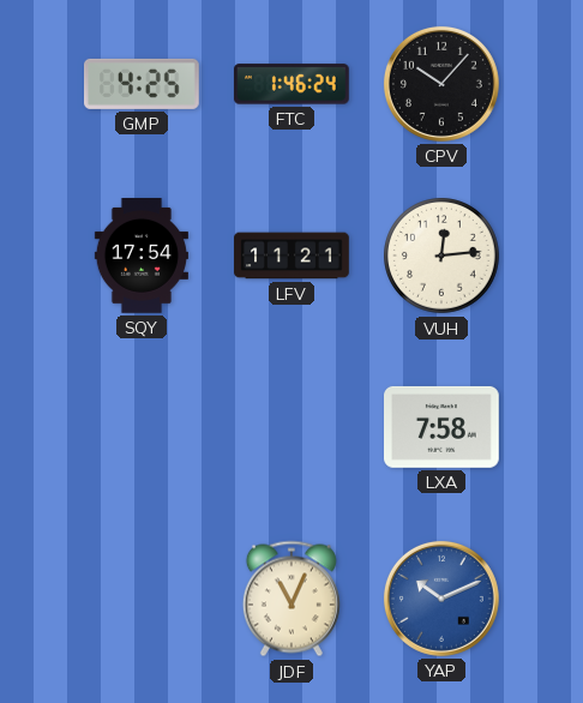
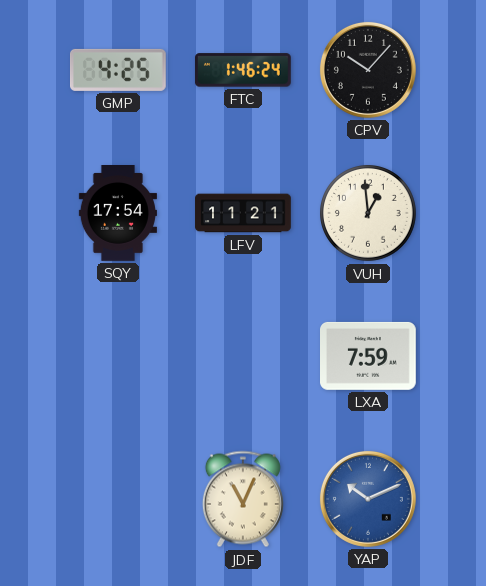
VUH: 12:14 -> 12:59 (368, 213)
LXA: 7:58 -> 7:59 (369, 356)
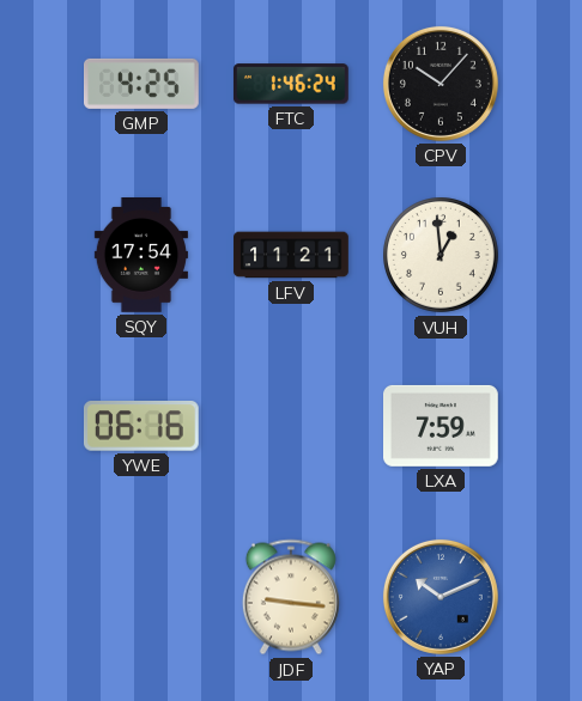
YWE: none -> 06:16 (141, 427)
JDF: 11:04 -> 9:16 (291, 597)
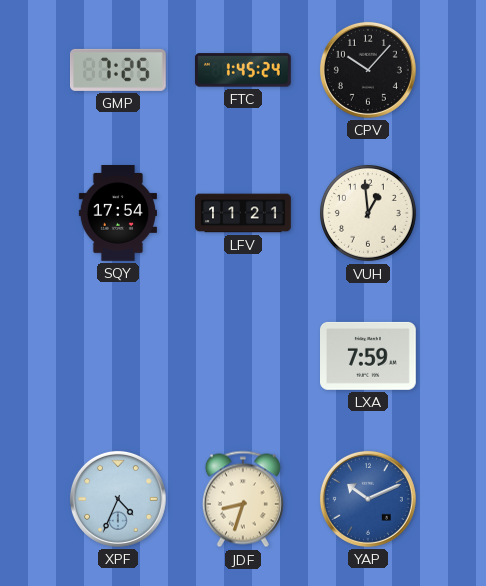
GMP: 4:25 -> 7:25 (119, 70)
FTC: 1:46 -> 1:45 (243, 70)
YWE: 06:16 -> none (141, 427)
XPF: none -> 4:34 (118, 499)
JDF: 9:16 -> 8:33 (243, 499)
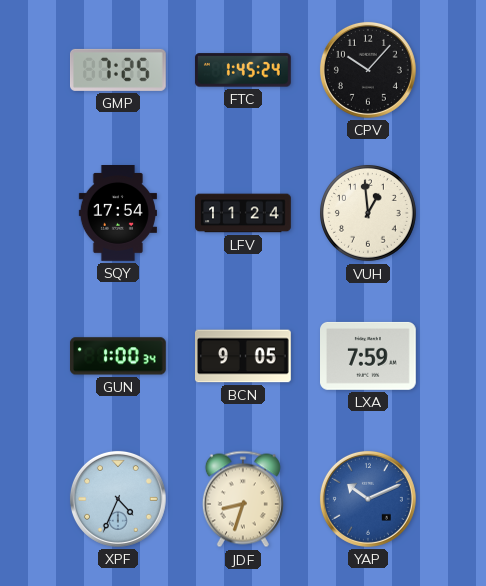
LFV: 11:21 -> 11:24 (243, 213)
GUN: none -> 1:00 (118, 356)
BCN: none -> 9:05 (244, 356)
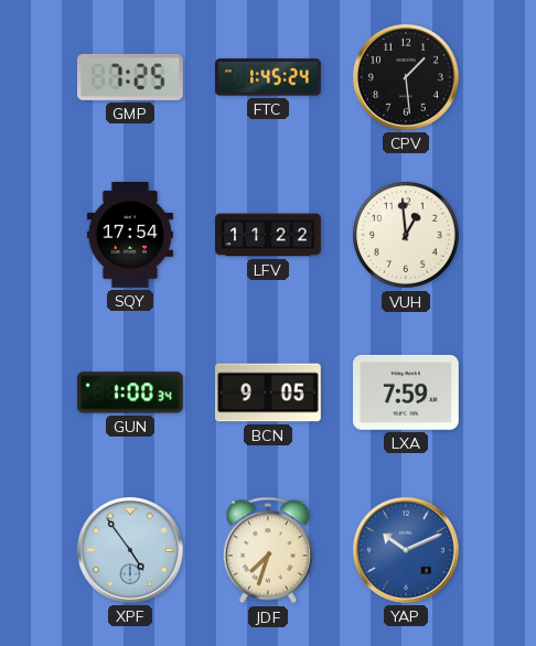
CPV: 10:07 -> 1:29 (406, 77)
LFV: 11:24 -> 11:22 (268, 235)
XPF: 4:34 -> 4:54 (130, 550)
JDF: 8:33 -> 7:33 (268, 550)
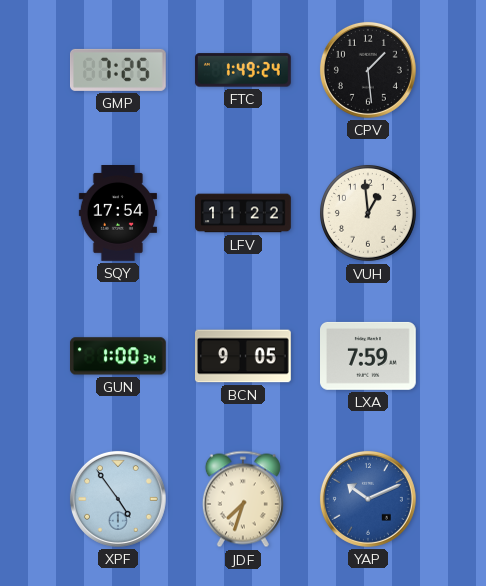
FTC: 1:45 -> 1:49 (243, 70)
